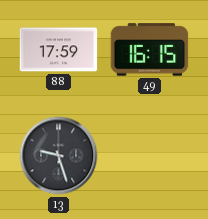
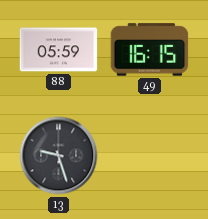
88: 17:59 -> 05:59 (59, 50)
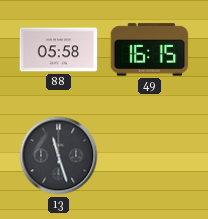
88: 05:59 -> 05:58 (59, 50)
13: 9:27 -> 11:27 (59, 156)
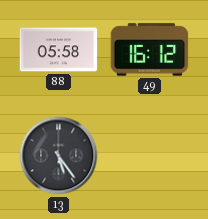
49: 16:15 -> 16:12 (150, 50)
13: 11:27 -> 5:24 (59, 156)
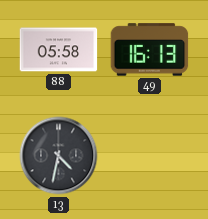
49: 16:12 -> 16:13 (150, 50)
13: 5:24 -> 4:32 (59, 156)
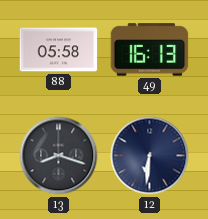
13: 4:32 -> 8:18 (59, 156)
12: none -> 6:31 (150, 156)
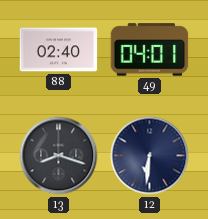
88: 05:58 -> 02:40 (59, 50)
49: 16:13 -> 04:01 (150, 50)
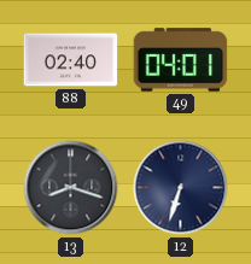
12: 6:31 -> 6:33 (181, 188)
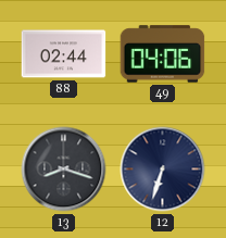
88: 02:40 -> 02:44 (64, 54)
49: 04:01 -> 04:06 (163, 54)
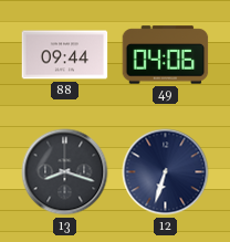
88: 02:44 -> 09:44 (65, 55)
